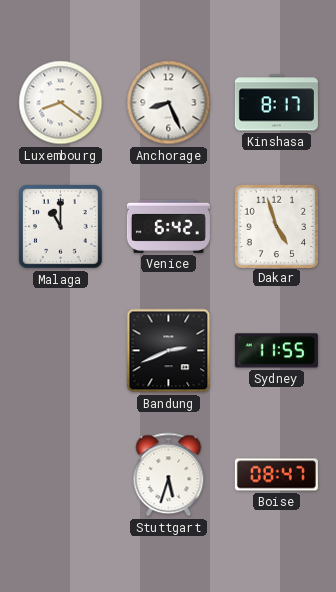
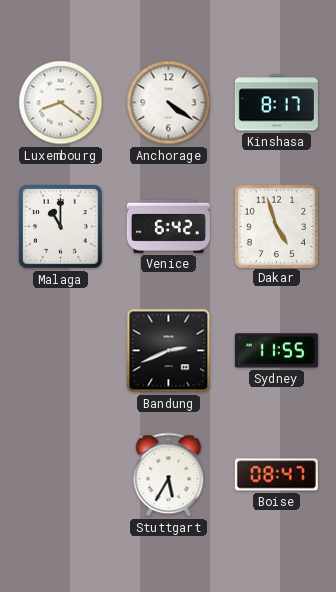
Anchorage: 8:26 -> 4:21 (169, 103)
Stuttgart: 5:33 -> 5:35 (169, 475)
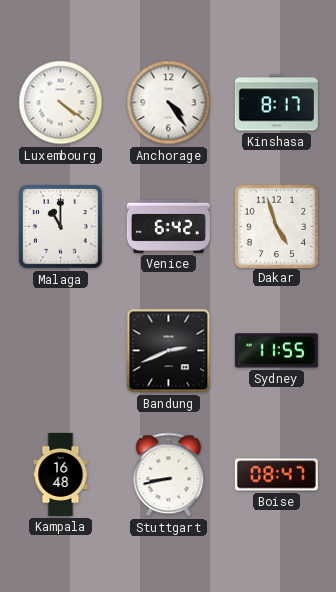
Luxembourg: 8:21 -> 4:21 (61, 103)
Anchorage: 4:21 -> 4:24 (169, 103)
Kampala: none -> 16:48 (61, 474)
Stuttgart: 5:35 -> 8:43 (169, 475)
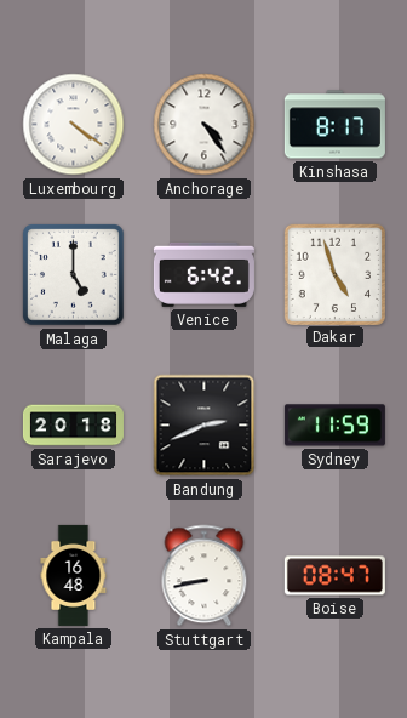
Malaga: 11:00 -> 5:00 (74, 275)
Sarajevo: none -> 20:18 (73, 426)
Sydney: 11:55 -> 11:59 (334, 426)
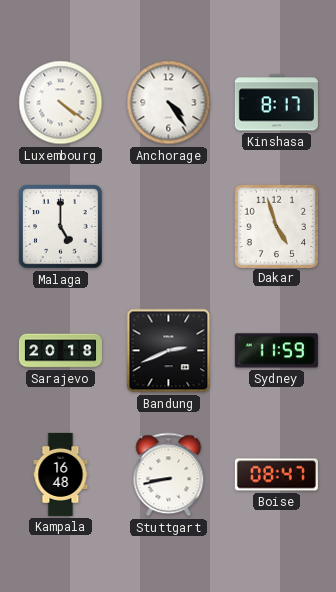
Venice: 6:42 -> none (203, 274)
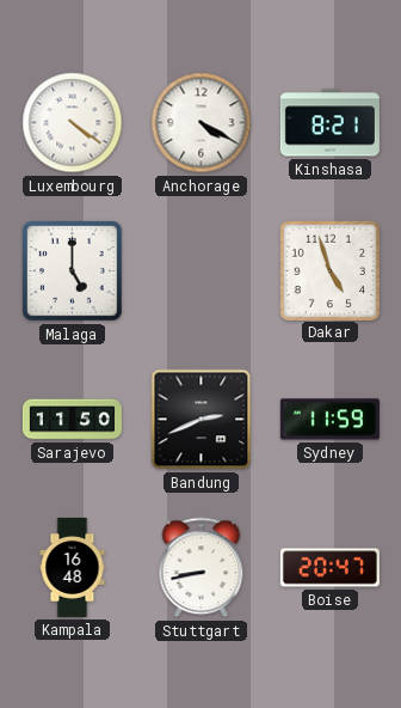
Anchorage: 4:24 -> 4:20 (202, 123)
Kinshasa: 8:17 -> 8:21 (329, 123)
Sarajevo: 20:18 -> 11:50 (72, 420)
Boise: 08:47 -> 20:47 (329, 568)
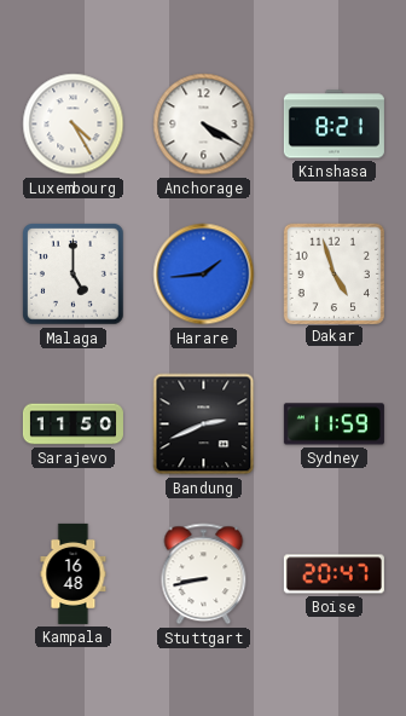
Luxembourg: 4:21 -> 4:25 (74, 125)
Harare: none -> 1:44 (204, 275)
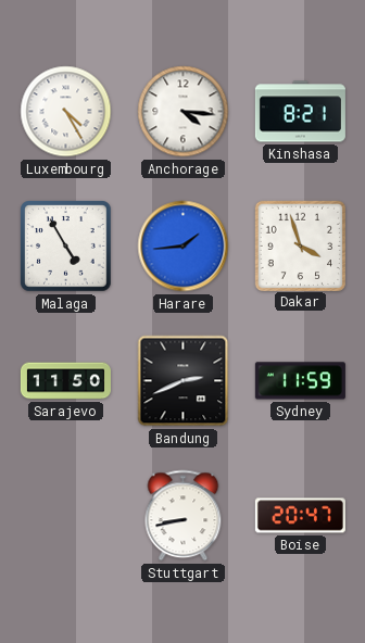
Anchorage: 4:20 -> 4:16 (184, 112)
Malaga: 5:00 -> 4:55 (66, 247)
Dakar: 4:57 -> 3:57 (300, 245)
Kampala: 16:48 -> none (74, 573)
